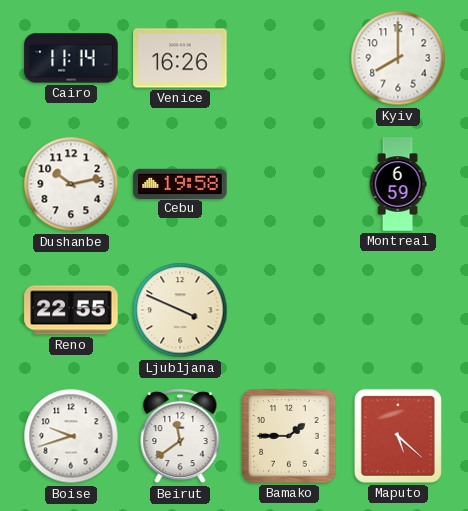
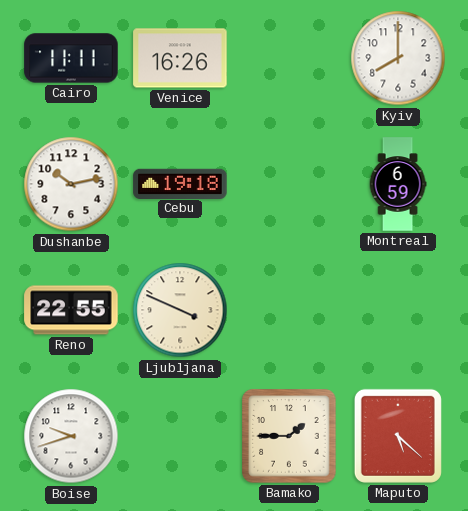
Cairo: 11:14 -> 11:11 (71, 58)
Cebu: 19:58 -> 19:18 (180, 183)
Beirut: 11:39 -> none (180, 436)
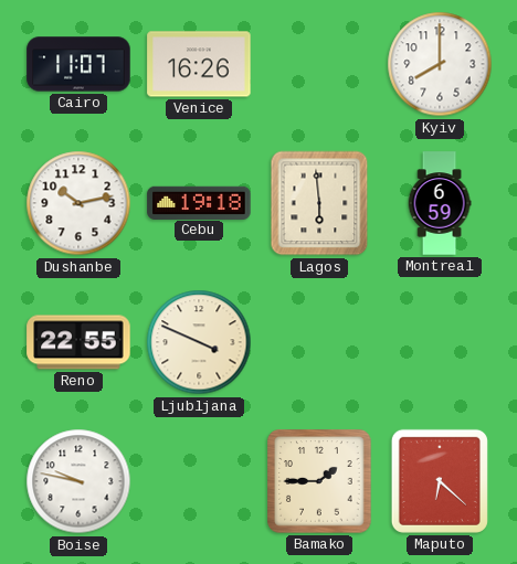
Cairo: 11:11 -> 11:07 (78, 64)
Lagos: none -> 5:59 (319, 203)
Boise: 9:42 -> 9:47 (78, 481)
Maputo: 5:22 -> 6:22 (440, 481)
